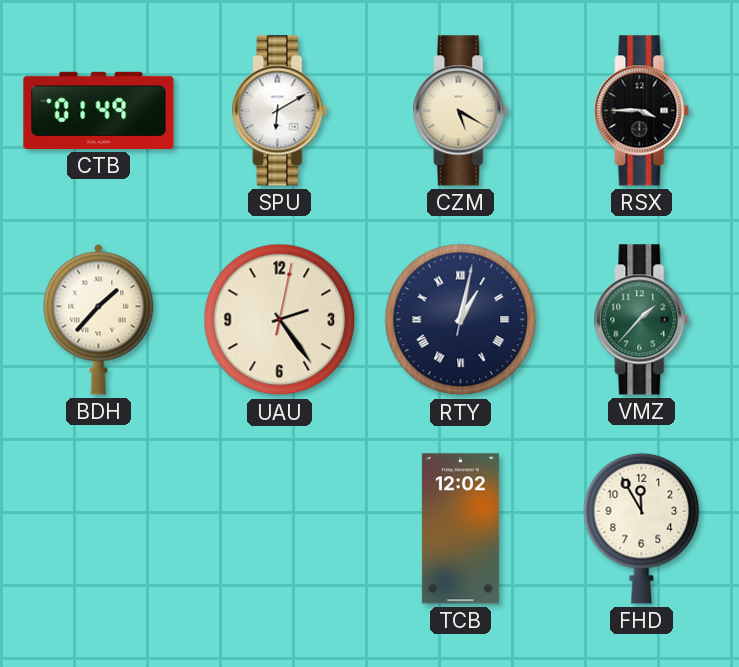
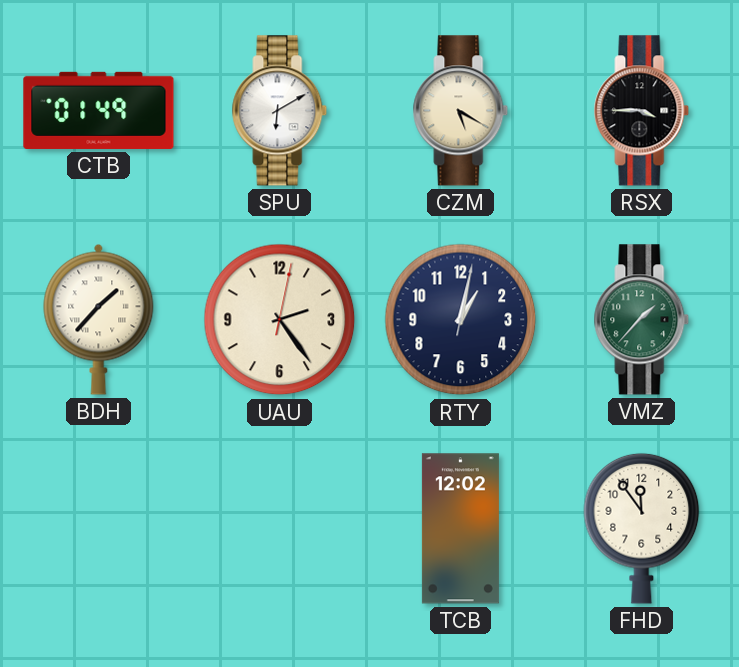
RTY numerals: Roman -> Arabic (461, 320)
FHD: 11:55 -> 11:54 (642, 528)
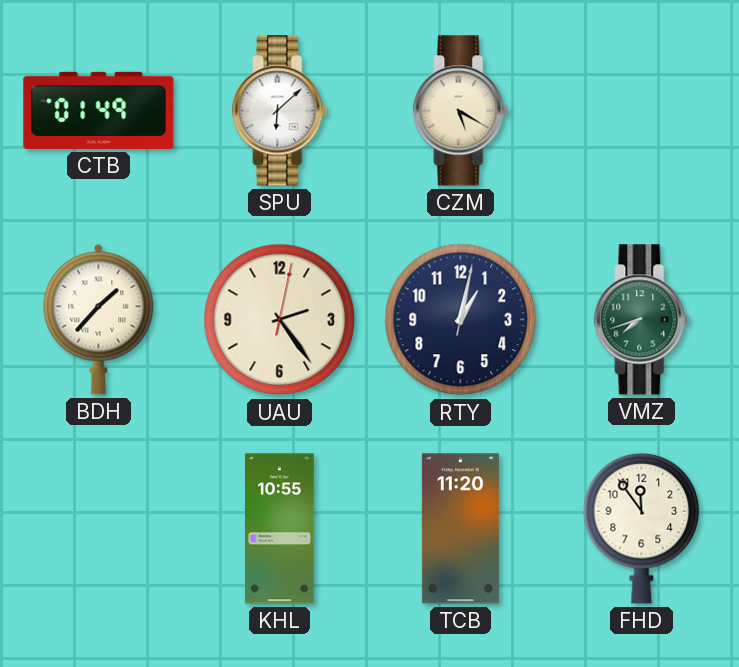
SPU: 6:10 -> 6:08 (280, 111)
RSX: 3:45 -> none (642, 111)
VMZ: 1:37 -> 7:42 (642, 320)
KHL: none -> 10:55 (280, 529)
TCB: 12:02 -> 11:20 (460, 529)
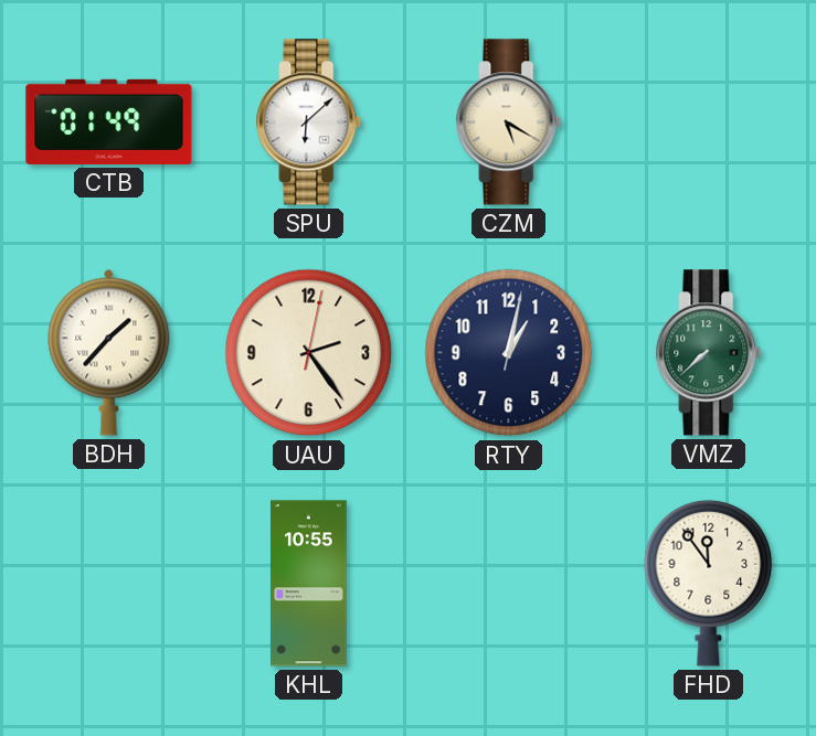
VMZ: 7:42 -> 7:38 (709, 353)
TCB: 11:20 -> none (460, 529)
